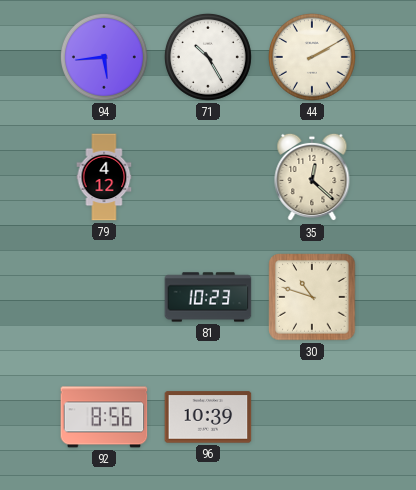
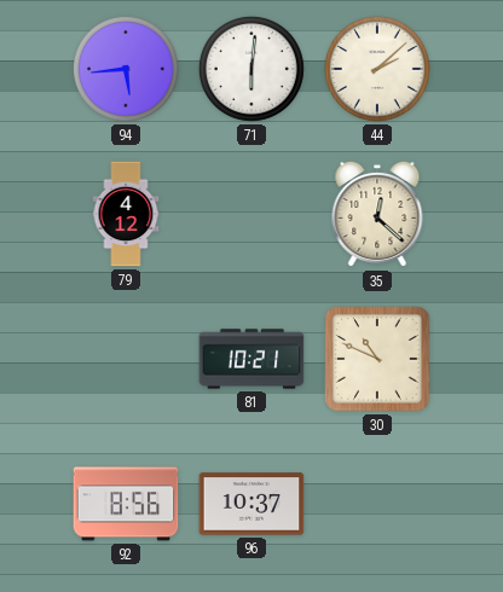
71: 10:25 -> 6:01 (251, 69)
44: 2:10 -> 2:08 (377, 69)
81: 10:23 -> 10:21 (251, 359)
30: 10:48 -> 10:49 (377, 359)
96: 10:39 -> 10:37 (251, 504)
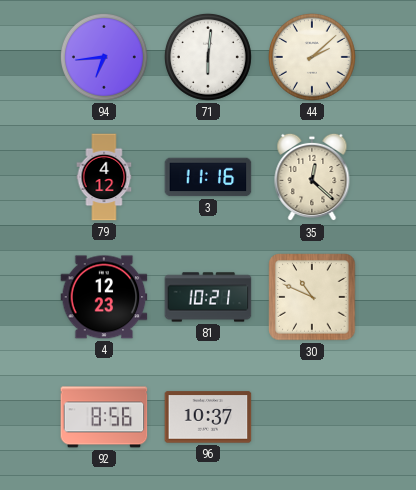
94: 5:44 -> 6:44 (104, 57)
3: none -> 11:16 (208, 177)
4: none -> 12:23 (104, 297)
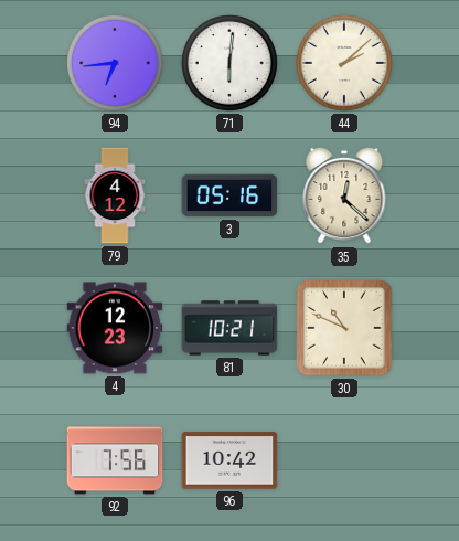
3: 11:16 -> 05:16 (229, 195)
92: 8:56 -> 7:56 (115, 460)
96: 10:37 -> 10:42 (229, 460)
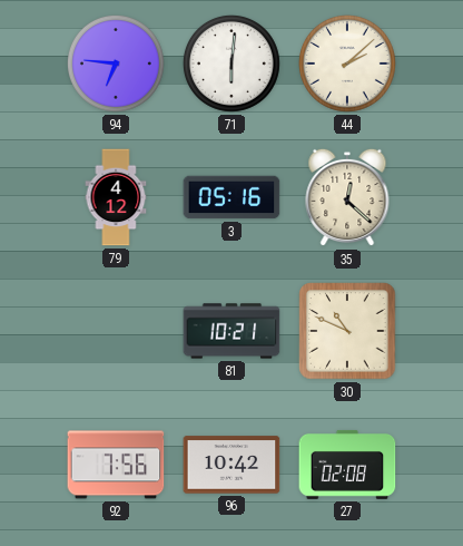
94: 6:44 -> 6:46 (116, 64)
4: 12:23 -> none (115, 328)
27: none -> 02:08 (347, 465)
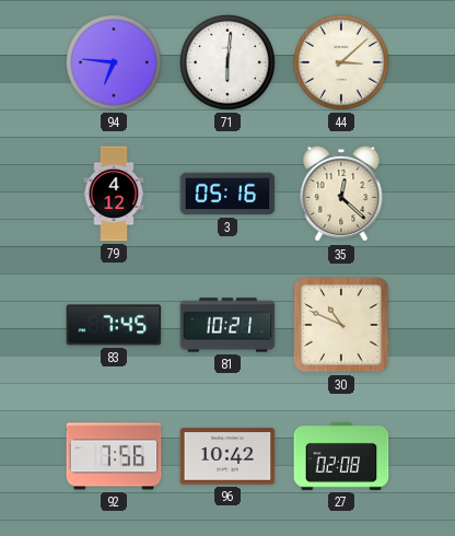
44: 2:08 -> 3:08 (341, 62)
83: none -> 7:45 (114, 325)
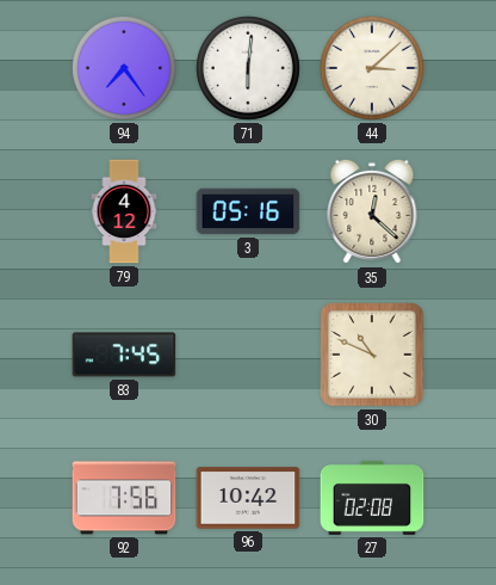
94: 6:46 -> 7:24 (124, 68)
81: 10:21 -> none (227, 325)
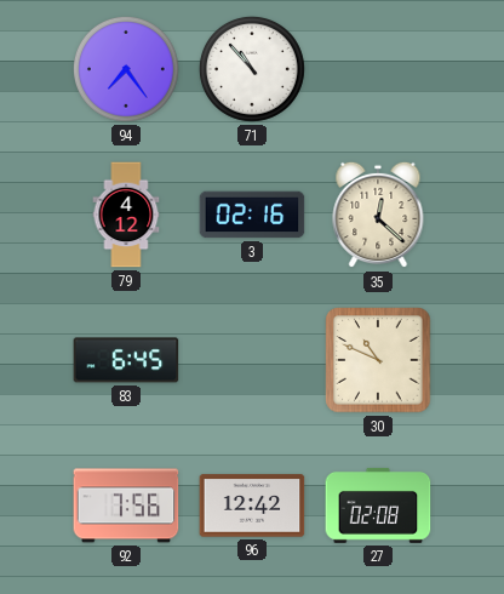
71: 6:01 -> 10:53 (252, 69)
44: 3:08 -> none (372, 68)
3: 05:16 -> 02:16 (252, 215)
83: 7:45 -> 6:45 (126, 360)
96: 10:42 -> 12:42 (252, 506)
